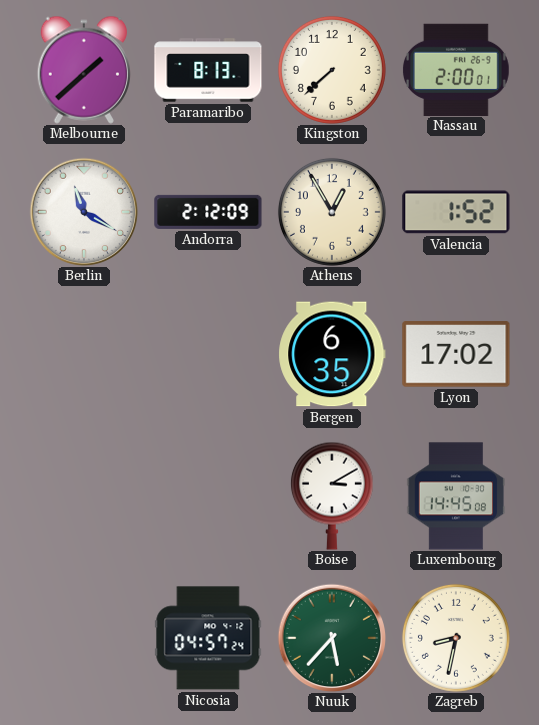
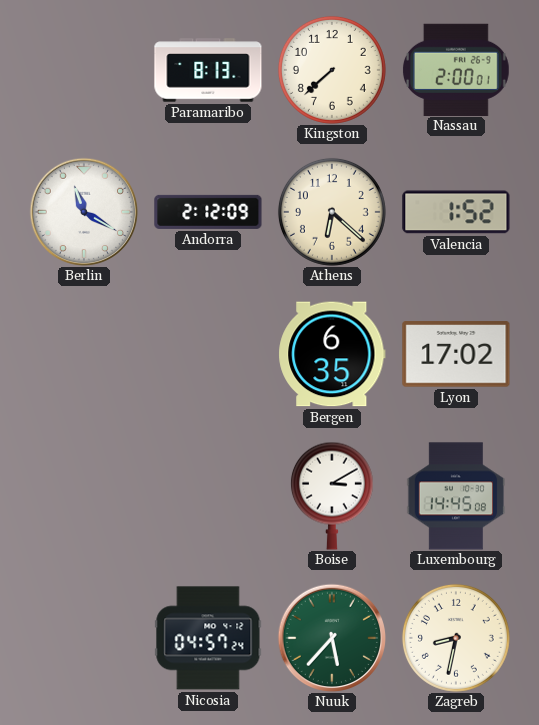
Melbourne: 1:38 -> none (83, 70)
Athens: 12:55 -> 6:22 (332, 212)
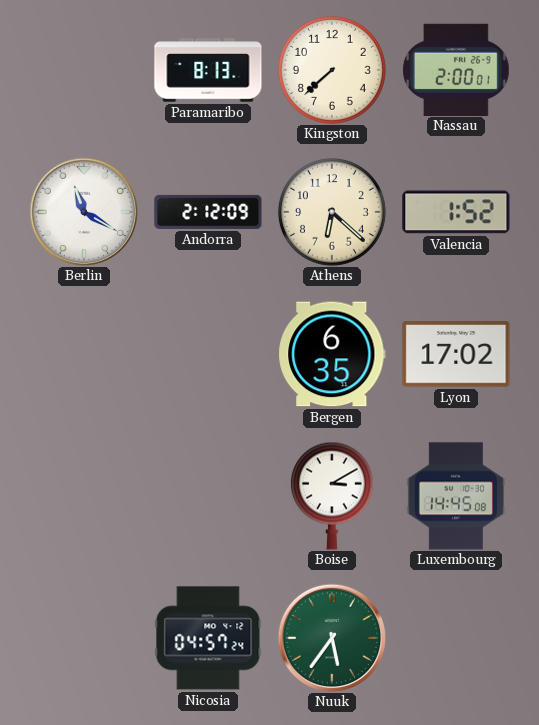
Nuuk: 5:37 -> 5:36 (332, 638)
Zagreb: 8:32 -> none (456, 638)
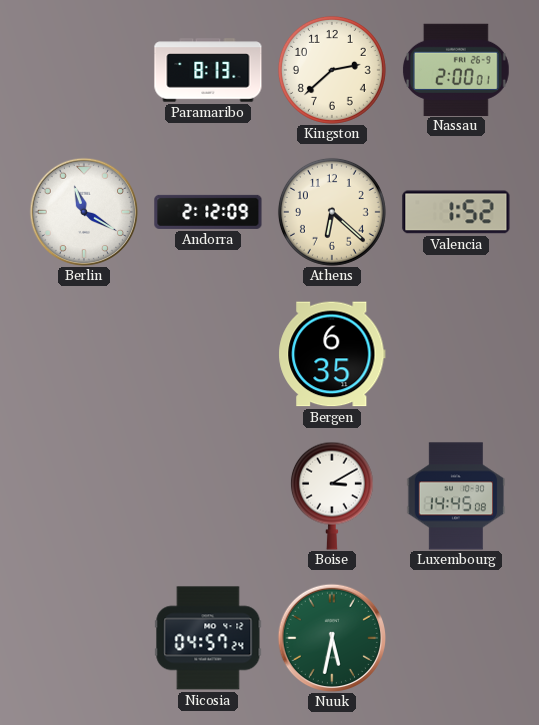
Kingston: 7:38 -> 2:38 (332, 70)
Lyon: 17:02 -> none (456, 354)
Nuuk: 5:36 -> 5:32 (332, 638)
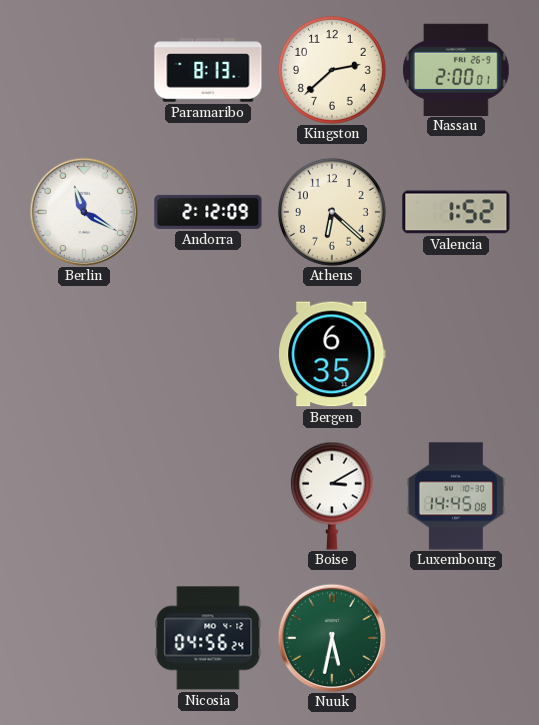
Nicosia: 04:57 -> 04:56 (208, 638)
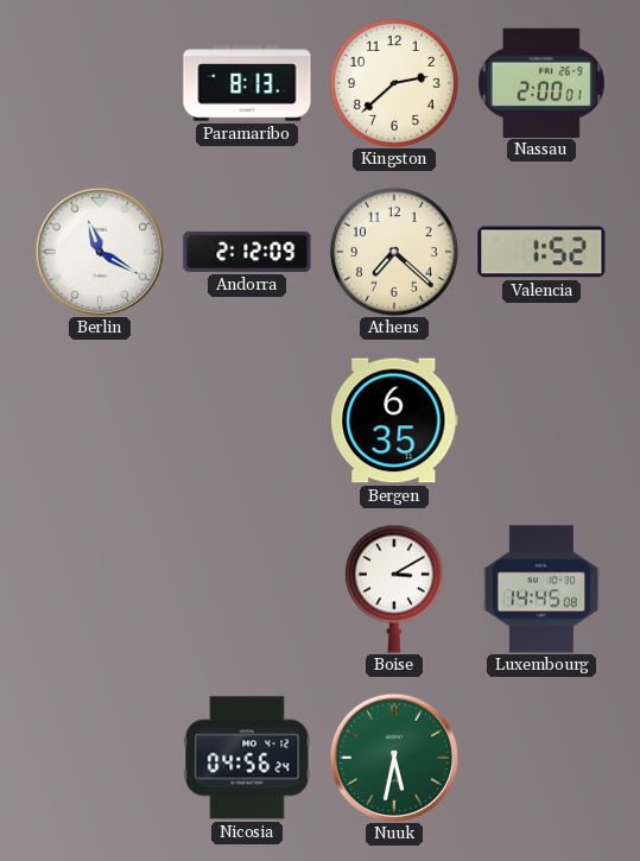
Athens: 6:22 -> 7:22 (394, 252)
